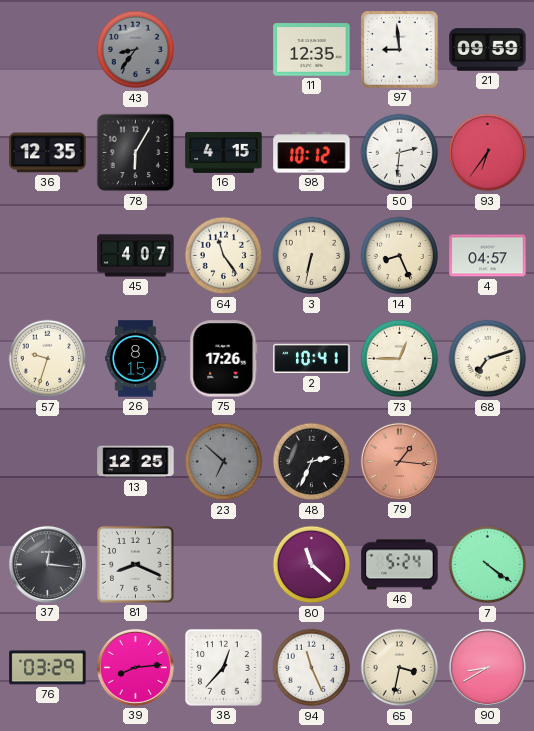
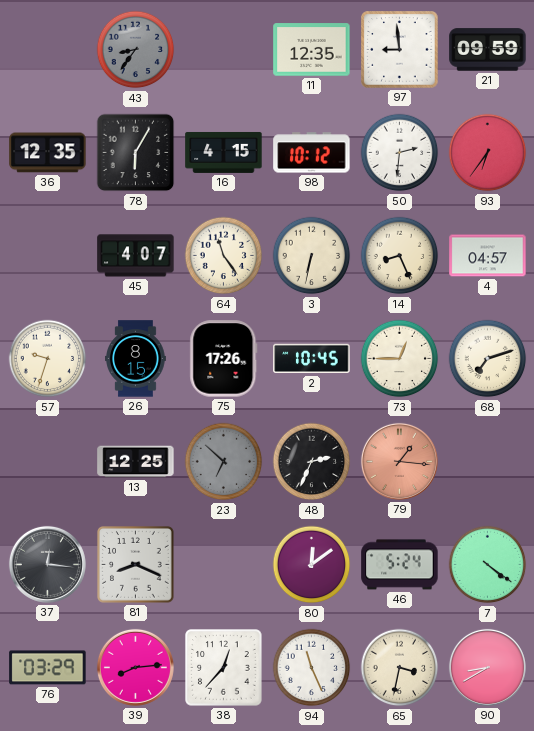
2: 10:41 -> 10:45 (312, 359)
80: 11:22 -> 12:09 (312, 565)
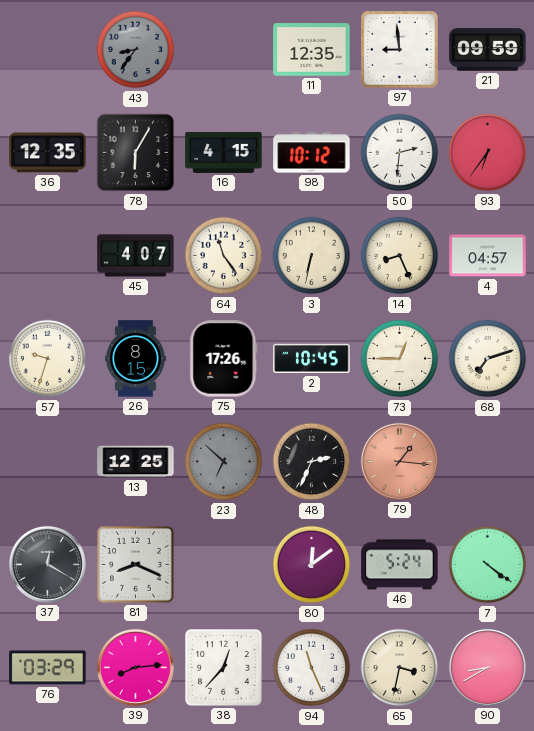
37: 12:16 -> 12:20 (47, 564)
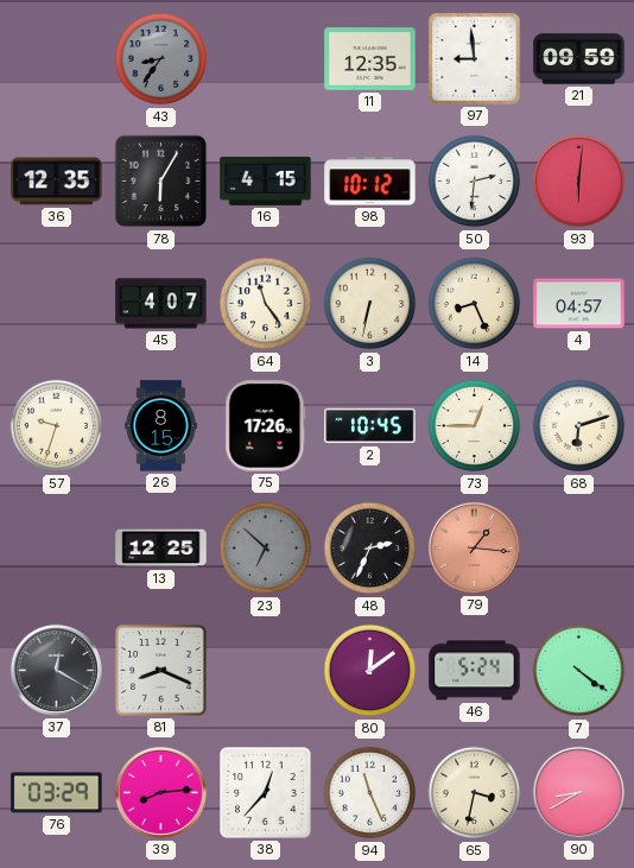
93: 6:36 -> 6:01 (579, 182)
68: 7:12 -> 6:12 (579, 426)
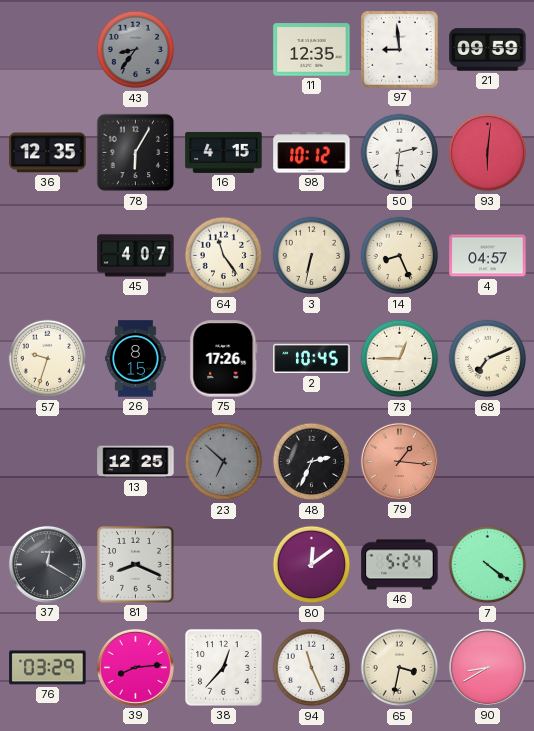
68: 6:12 -> 7:11 (488, 359)
